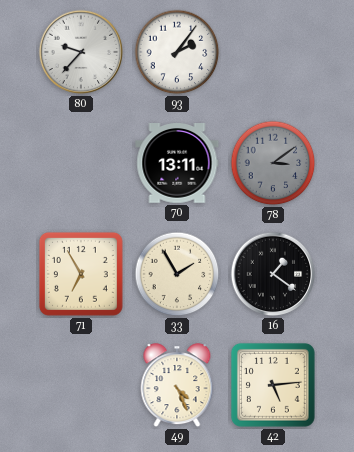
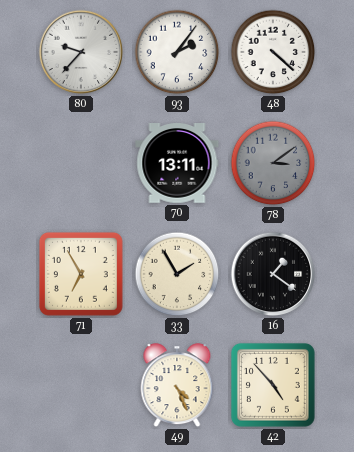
48: none -> 4:22 (273, 52)
42: 5:14 -> 4:53 (273, 385)
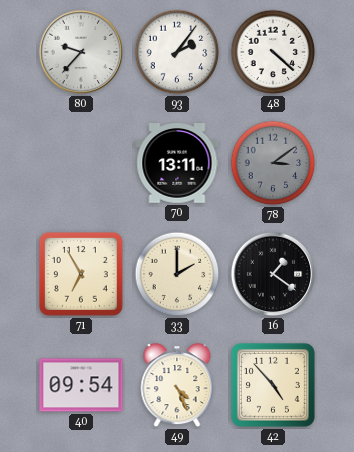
33: 1:55 -> 2:00 (177, 274)
40: none -> 09:54 (81, 385)
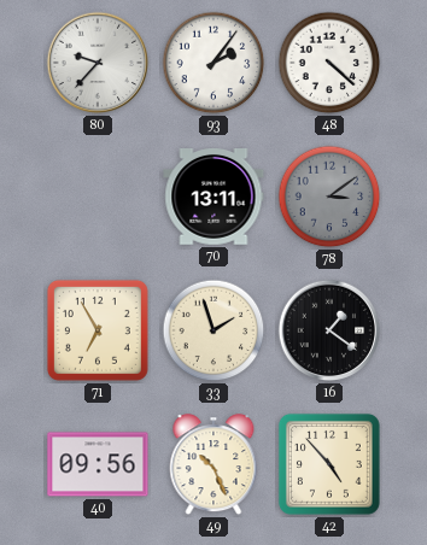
33: 2:00 -> 1:57 (213, 330)
40: 09:54 -> 09:56 (98, 464)
49: 4:26 -> 10:26 (213, 465)
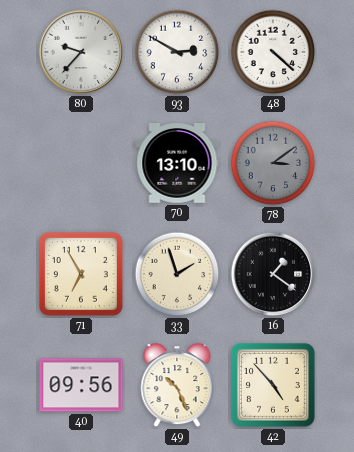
93: 2:06 -> 2:50 (177, 52)
70: 13:11 -> 13:10 (177, 164)
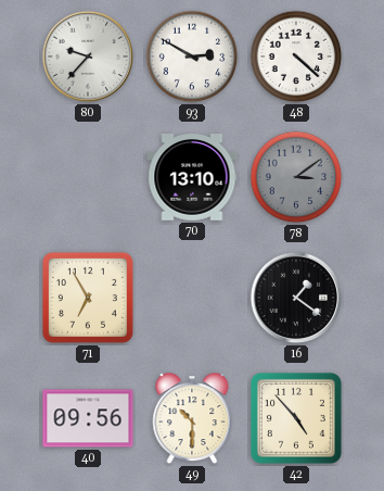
33: 1:57 -> none (177, 274)
49: 10:26 -> 10:30 (192, 419)
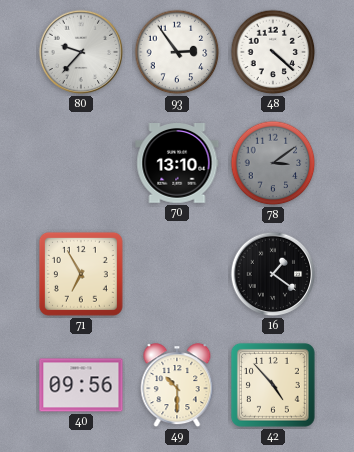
93: 2:50 -> 2:54 (177, 52)
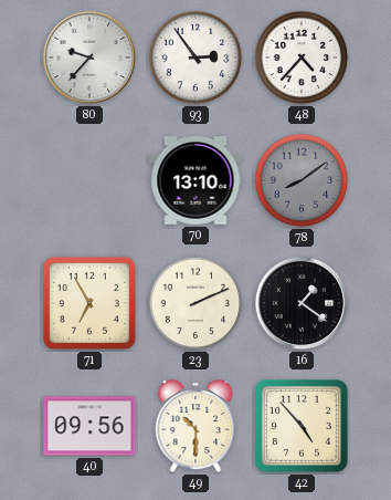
48: 4:22 -> 4:37 (302, 58)
78: 3:09 -> 8:09 (302, 180)
23: none -> 2:11 (196, 303)
